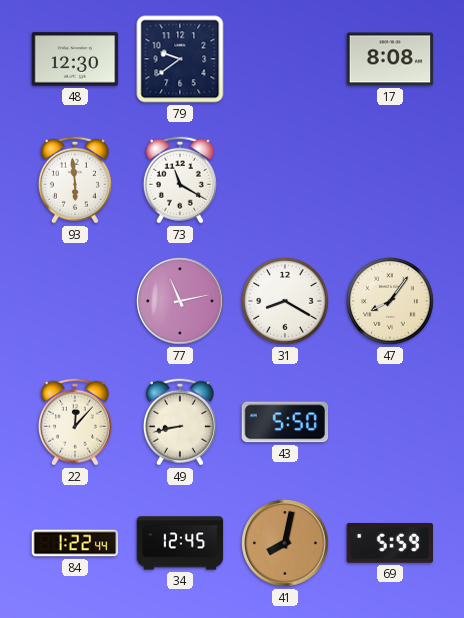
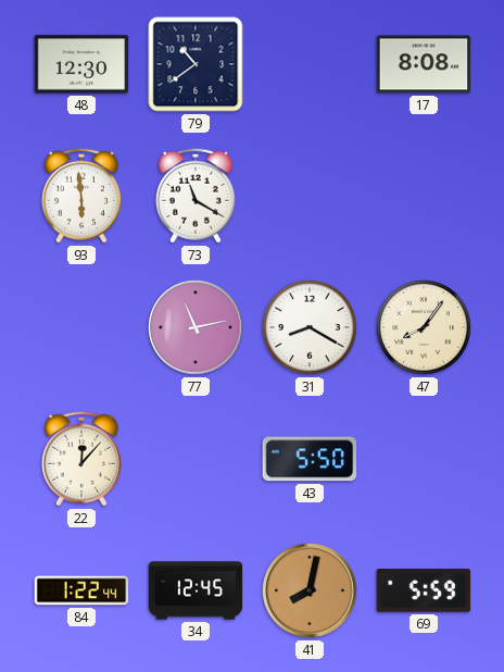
79: 9:39 -> 10:39 (196, 64)
49: 8:43 -> none (180, 422)
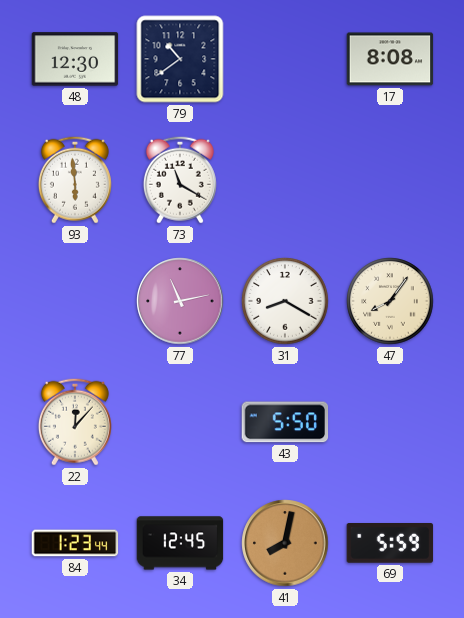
84: 1:22 -> 1:23 (75, 543)
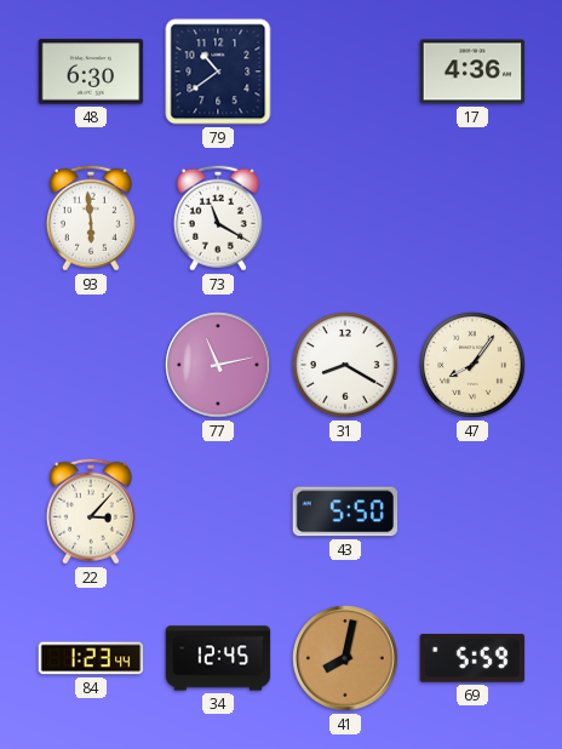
48: 12:30 -> 6:30 (91, 72)
17: 8:08 -> 4:36 (472, 72)
22: 12:07 -> 3:07 (91, 511)
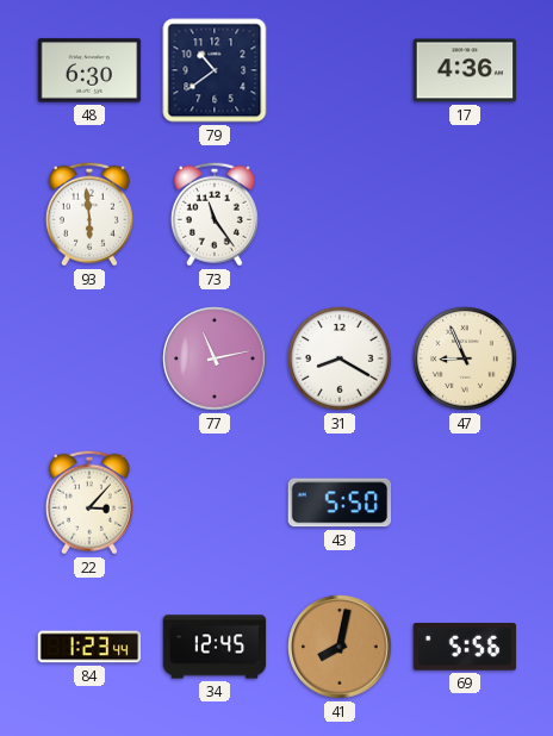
73: 11:20 -> 11:24 (215, 214)
47: 8:06 -> 8:56 (465, 358)
69: 5:59 -> 5:56 (465, 647)
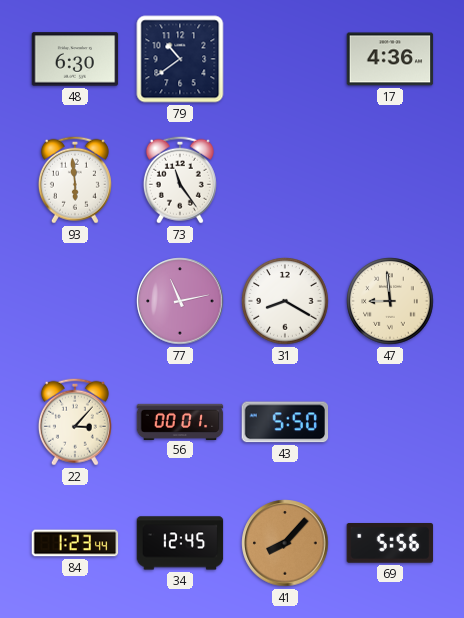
47: 8:56 -> 8:59 (390, 301)
56: none -> 00:01 (180, 421)
41: 8:02 -> 8:07 (285, 543)
